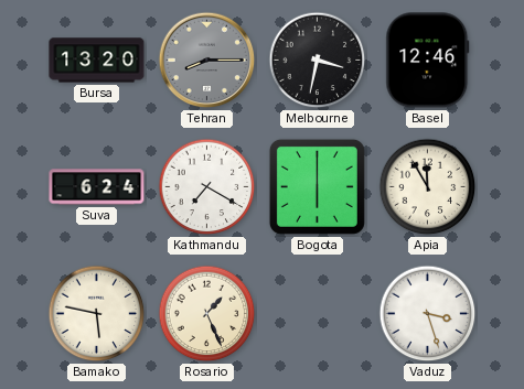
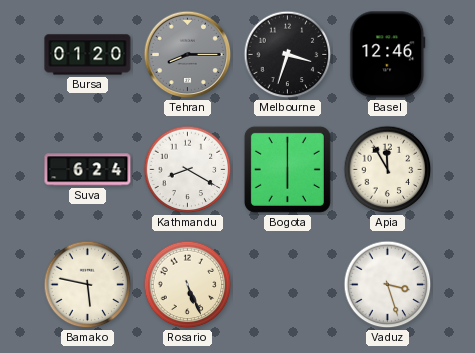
Bursa: 13:20 -> 01:20 (88, 55)
Melbourne: 3:32 -> 3:33 (288, 55)
Kathmandu: 7:20 -> 8:20 (188, 170)
Rosario: 1:26 -> 5:26 (188, 285)
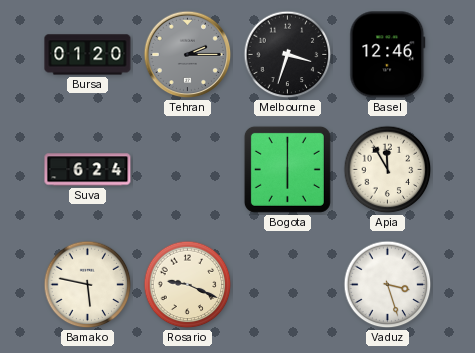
Tehran: 8:15 -> 2:15 (188, 55)
Kathmandu: 8:20 -> none (188, 170)
Rosario: 5:26 -> 9:19 (188, 285)
